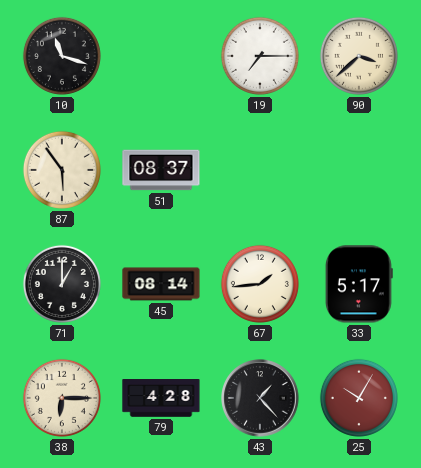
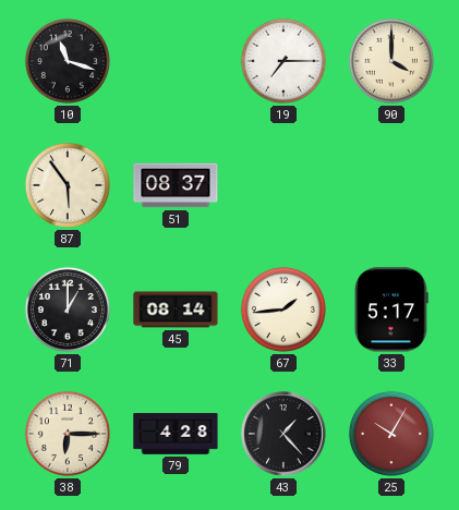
90: 3:38 -> 4:00 (391, 61)
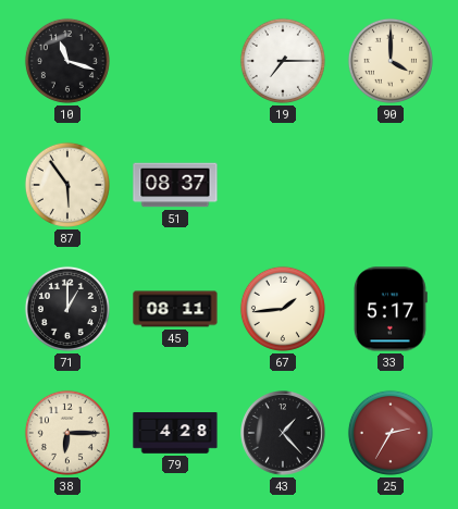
45: 08:14 -> 08:11 (175, 309)
25: 10:05 -> 2:35 (391, 433)
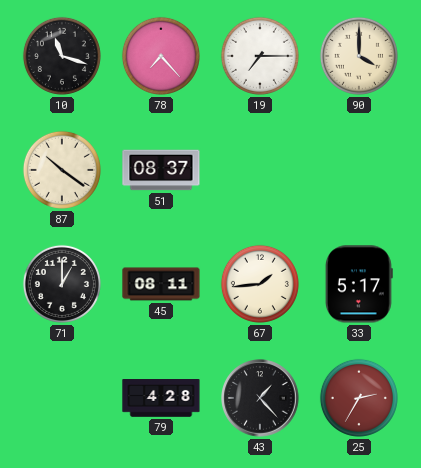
78: none -> 7:23 (161, 56)
87: 5:54 -> 10:21 (62, 170)
38: 6:15 -> none (67, 433)
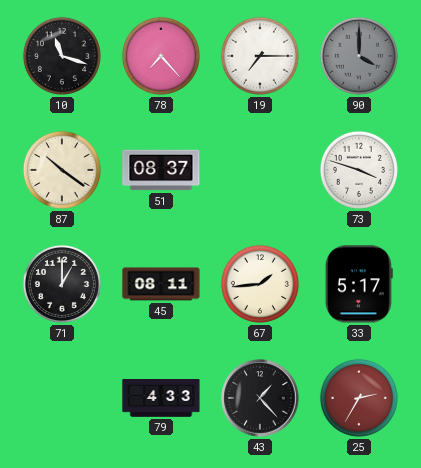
90 dial: cream -> grey (359, 56)
73: none -> 3:48 (359, 170)
79: 4:28 -> 4:33 (161, 398)
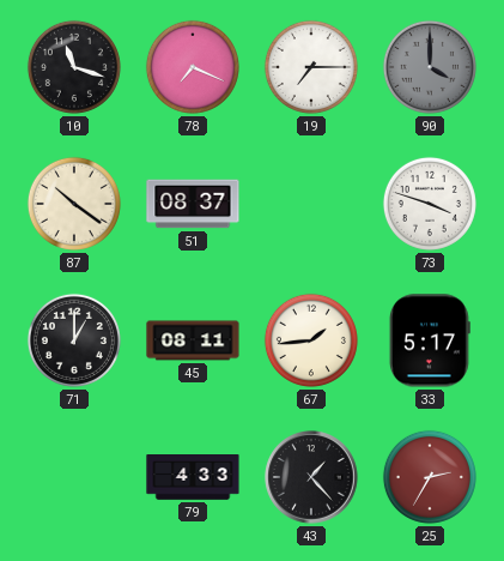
78: 7:23 -> 7:19 (193, 67)
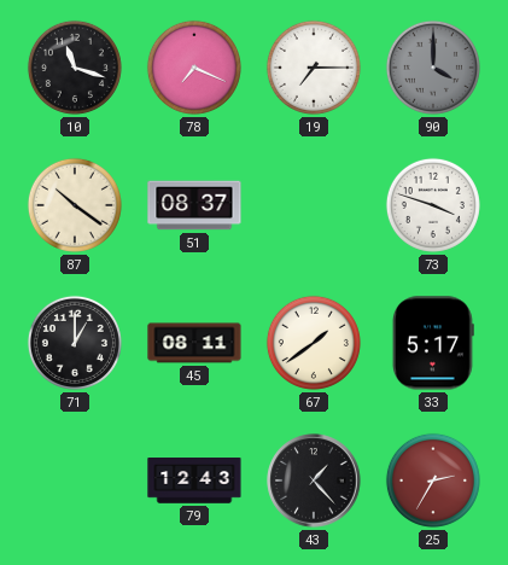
67: 1:44 -> 1:39 (314, 343)
79: 4:33 -> 12:43 (194, 480)
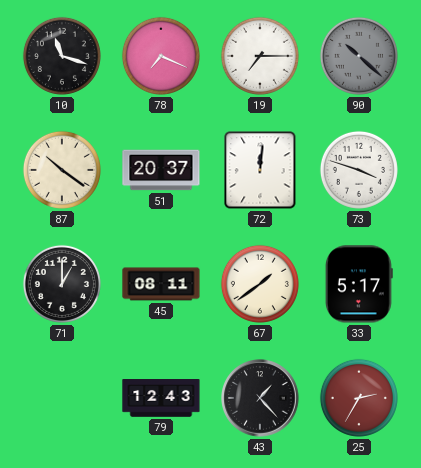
90: 4:00 -> 10:22 (359, 56)
51: 08:37 -> 20:37 (161, 170)
72: none -> 12:01 (260, 170)
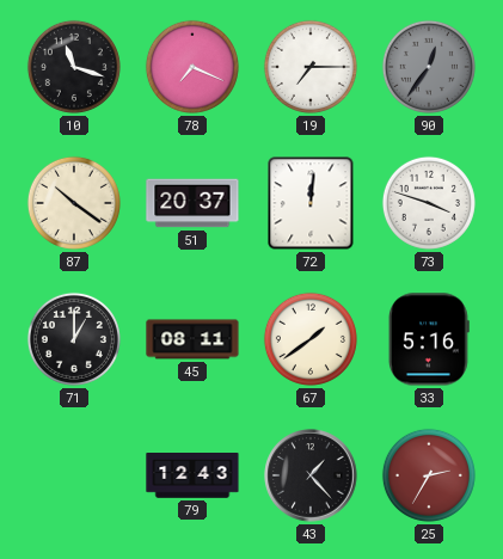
90: 10:22 -> 12:36 (429, 67)
33: 5:17 -> 5:16 (429, 339)
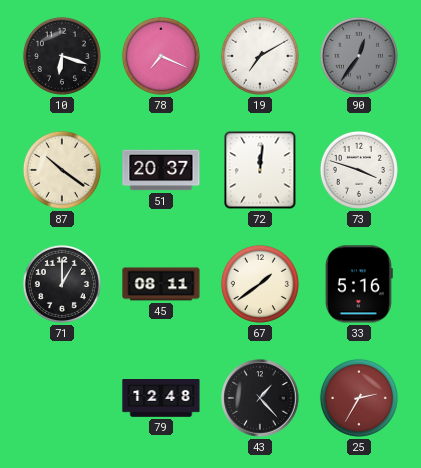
10: 11:18 -> 6:18 (62, 56)
19: 7:15 -> 7:10 (260, 56)
79: 12:43 -> 12:48 (161, 398)
